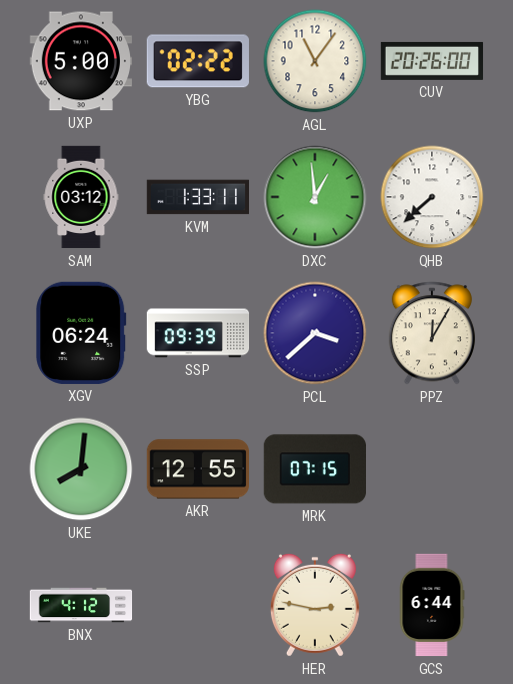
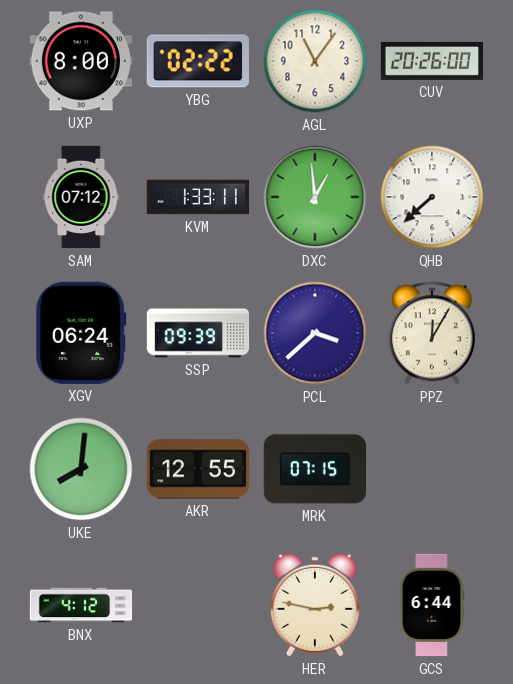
UXP: 5:00 -> 8:00 (80, 61)
SAM: 03:12 -> 07:12 (81, 197)
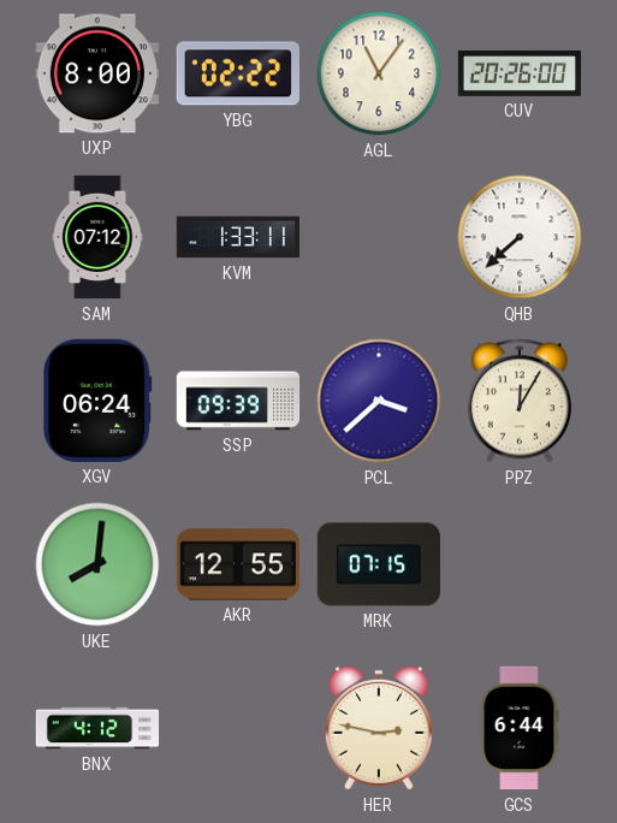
DXC: 12:59 -> none (315, 197)
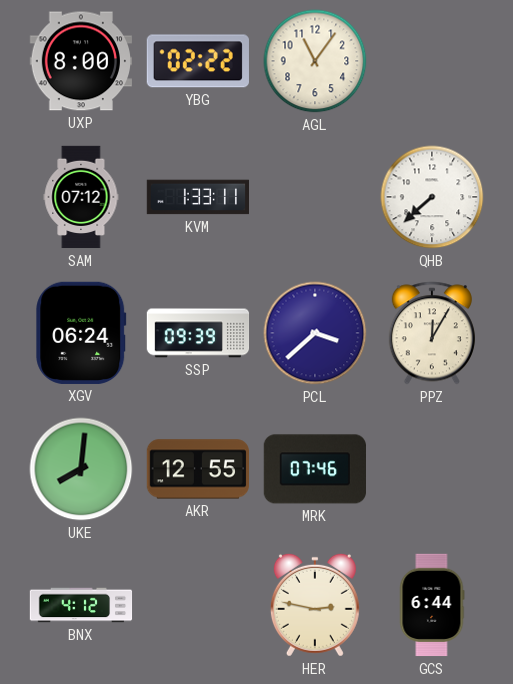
CUV: 20:26 -> none (520, 73)
MRK: 07:15 -> 07:46 (314, 469)
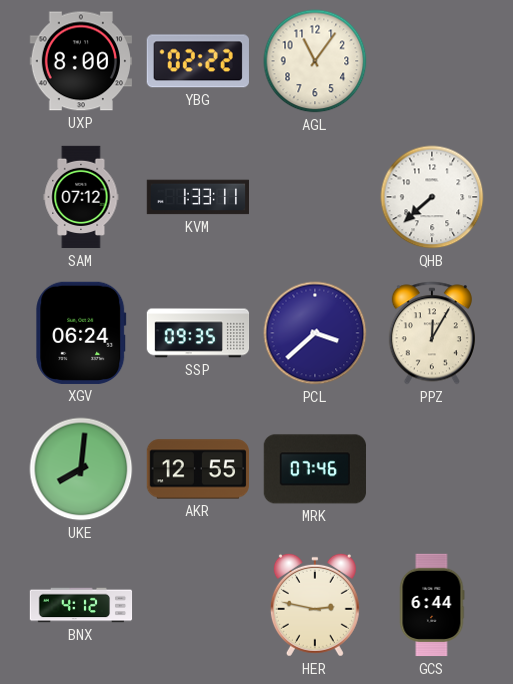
SSP: 09:39 -> 09:35 (198, 333)
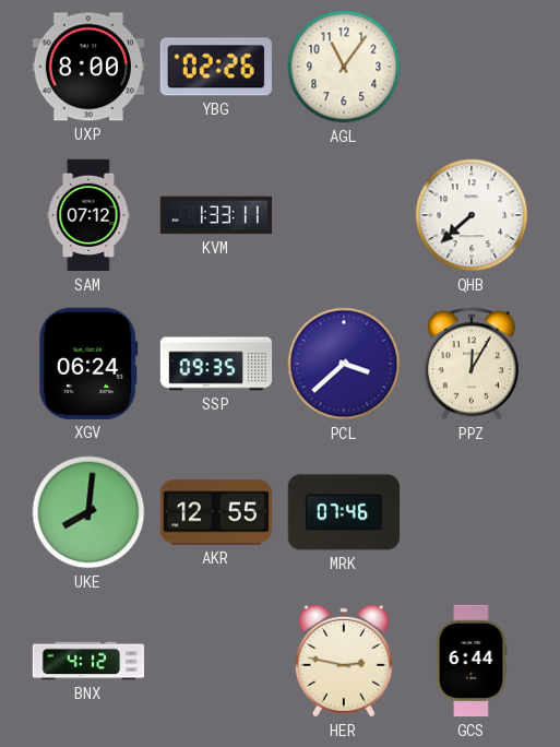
YBG: 02:22 -> 02:26 (216, 67)
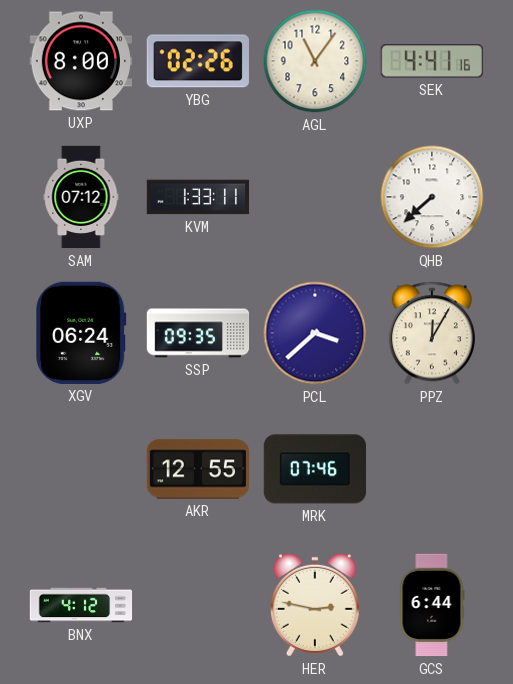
SEK: none -> 4:41 (432, 61)
UKE: 8:01 -> none (88, 512)
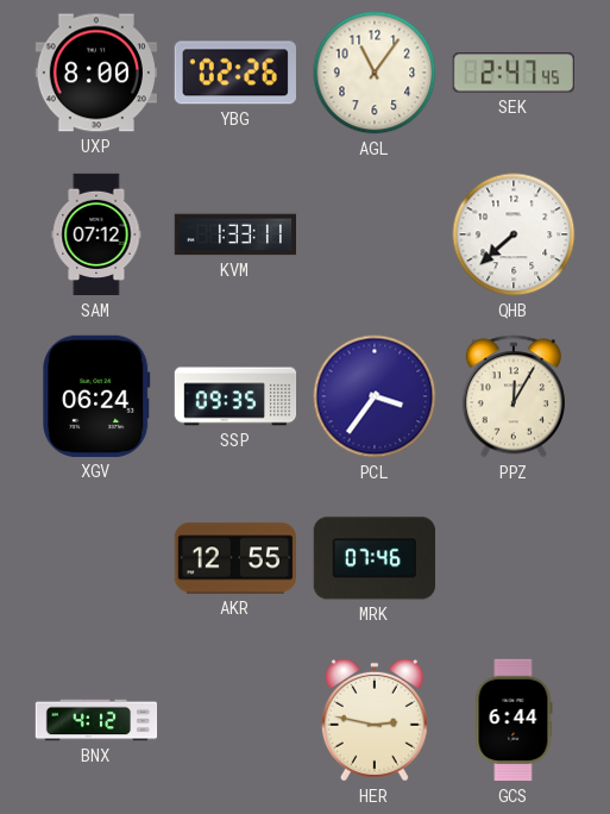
SEK: 4:41 -> 2:47 (514, 73)
PCL: 3:38 -> 3:36 (375, 396)
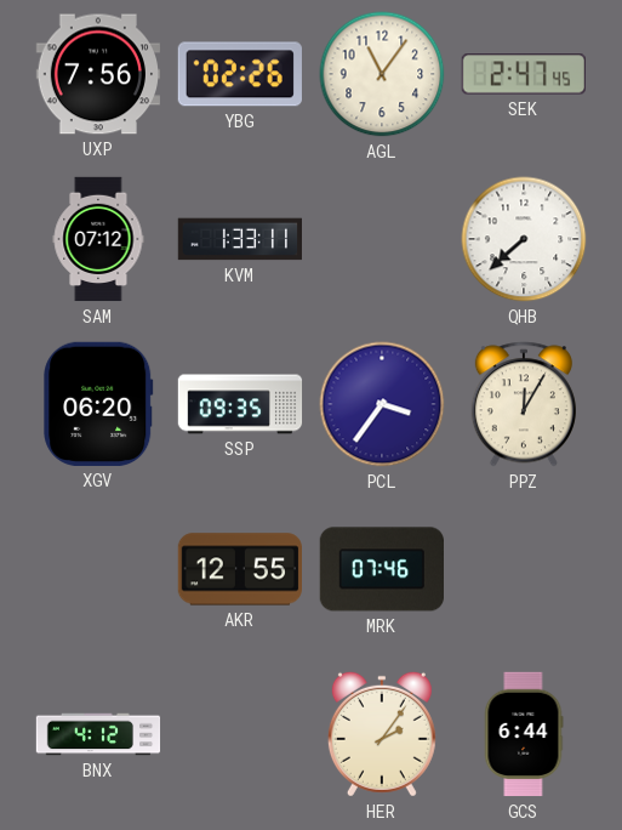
UXP: 8:00 -> 7:56 (97, 74)
XGV: 06:24 -> 06:20 (98, 404)
HER: 2:47 -> 2:06 (382, 734)
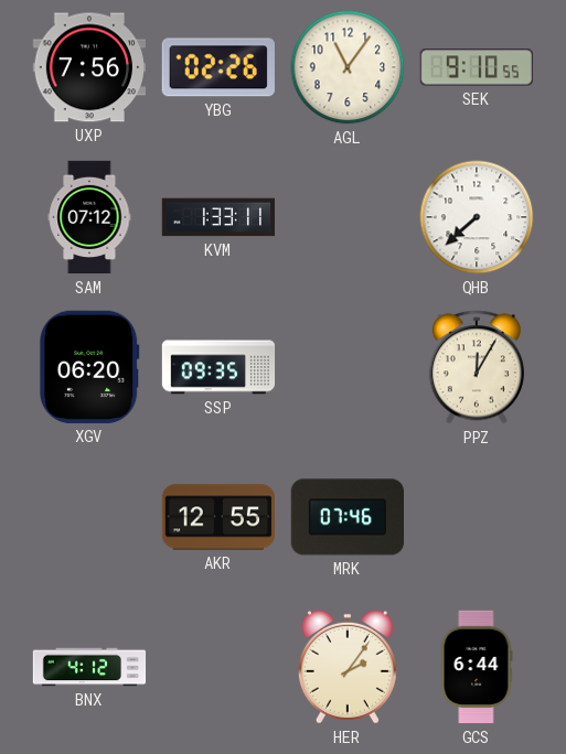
SEK: 2:47 -> 9:10 (477, 67)
PCL: 3:36 -> none (382, 404)
